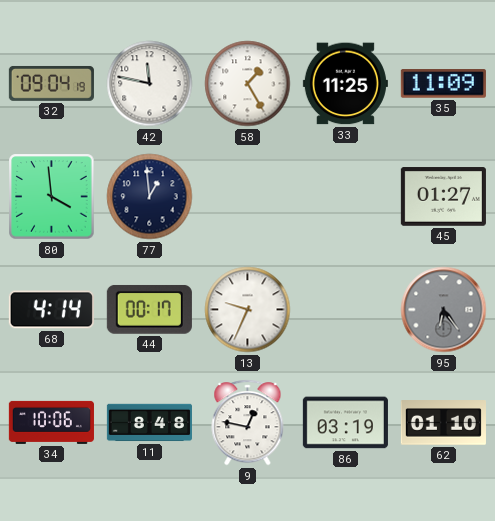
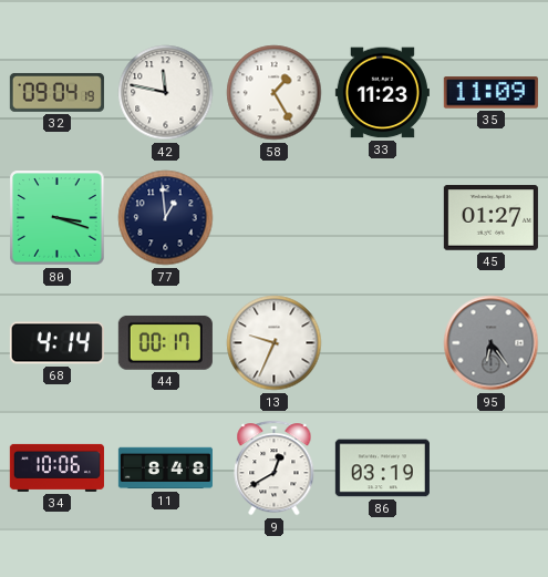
33: 11:25 -> 11:23 (382, 93)
80: 3:59 -> 3:18 (58, 218)
9: 12:47 -> 12:40 (275, 468)
62: 01:10 -> none (443, 423)
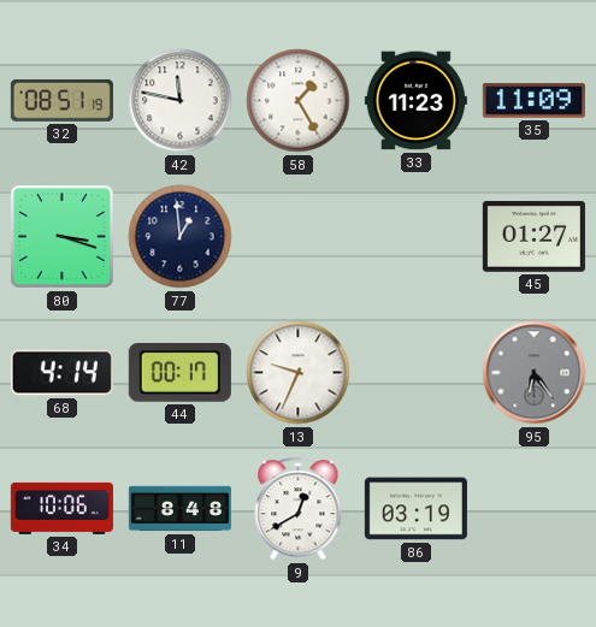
32: 09:04 -> 08:51 (61, 100)
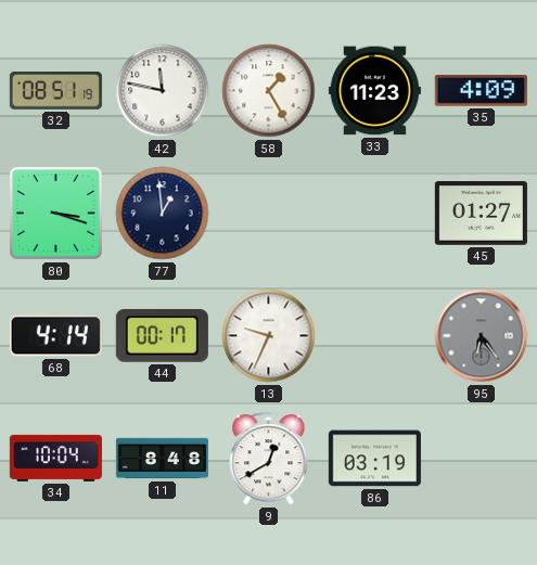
35: 11:09 -> 4:09 (481, 91)
34: 10:06 -> 10:04 (55, 458)
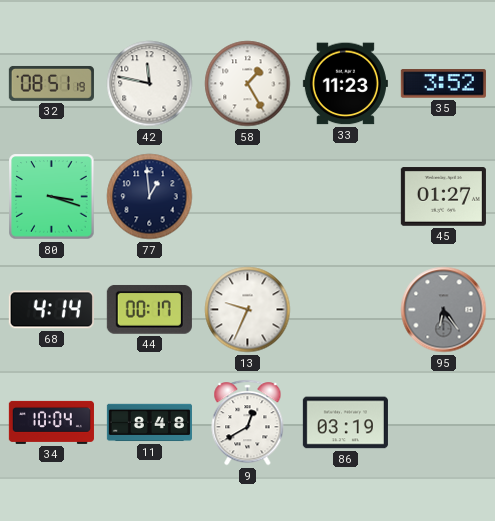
35: 4:09 -> 3:52 (443, 84)
